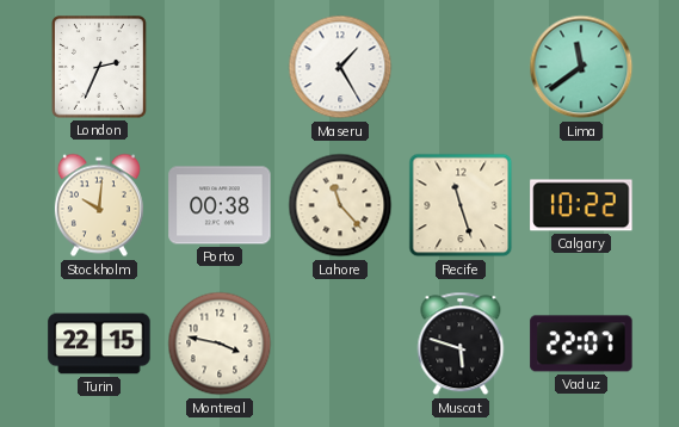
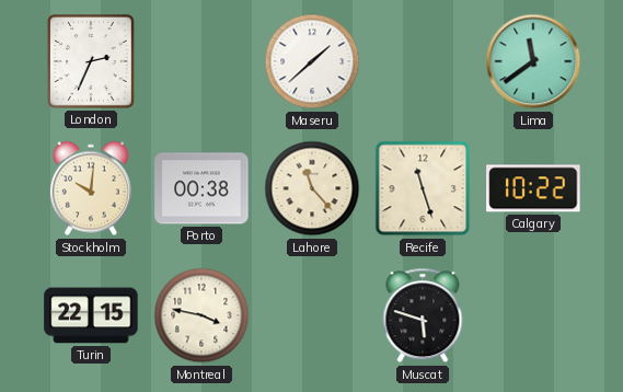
Maseru: 1:25 -> 1:38 (312, 61)
Vaduz: 22:07 -> none (581, 344)
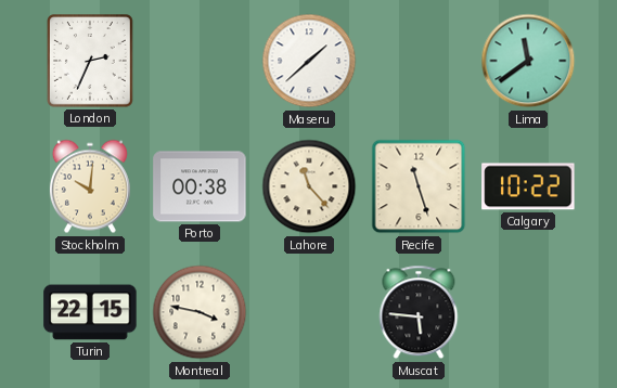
Muscat: 5:48 -> 5:46 (419, 312)
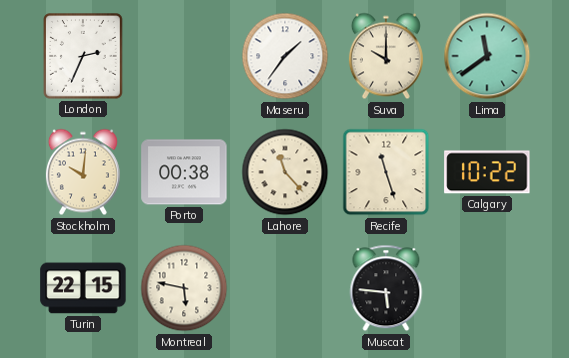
Maseru: 1:38 -> 1:36 (285, 56)
Suva: none -> 10:00 (386, 56)
Montreal: 3:47 -> 5:47 (184, 288)
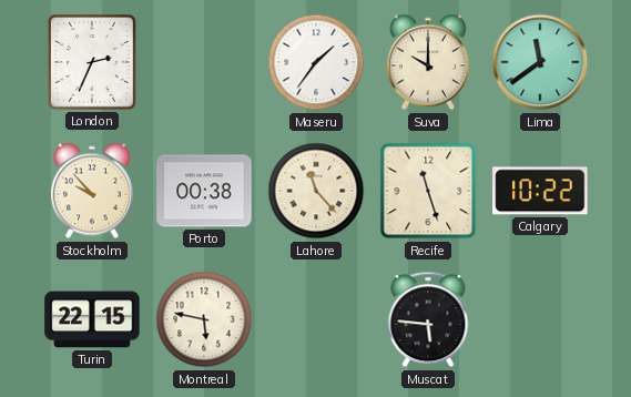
Stockholm: 10:01 -> 9:53 (92, 191)
